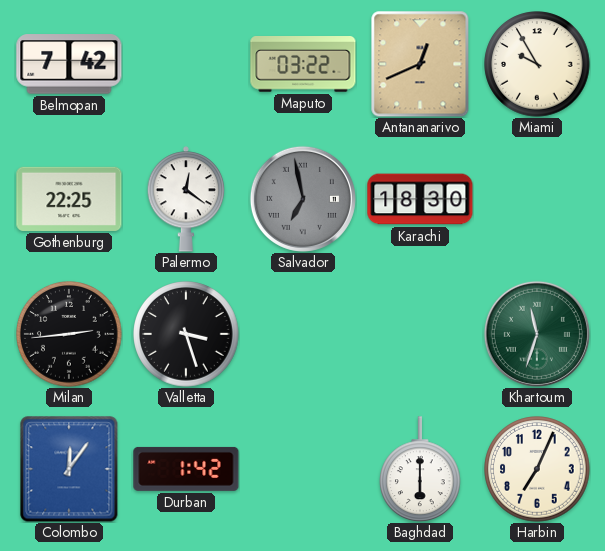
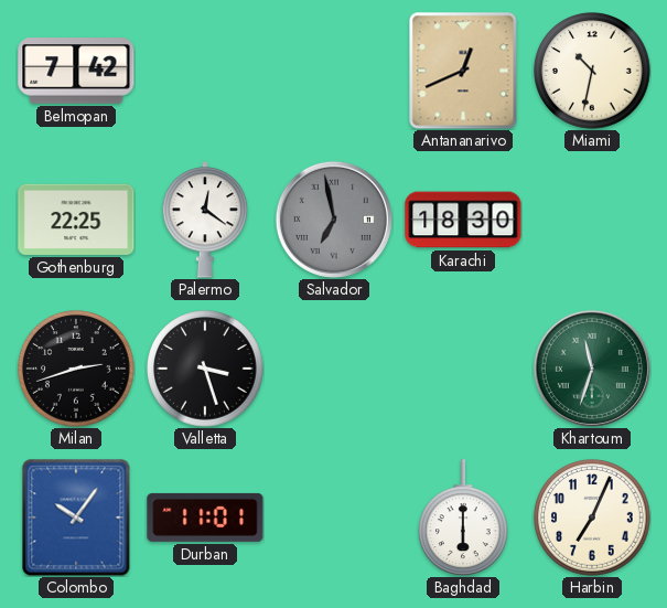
Maputo: 03:22 -> none (303, 65)
Miami: 9:55 -> 10:32 (592, 71)
Milan: 2:44 -> 2:42 (76, 369)
Colombo: 12:06 -> 10:06 (76, 518)
Durban: 1:42 -> 11:01 (205, 518)
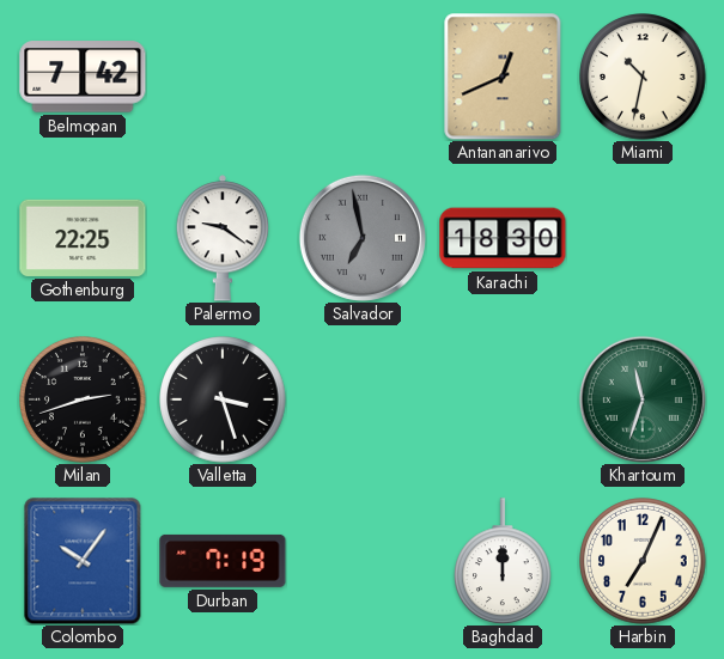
Palermo: 12:21 -> 9:21 (223, 238)
Durban: 11:01 -> 7:19 (223, 561)
Baghdad: 6:00 -> 12:00 (504, 561)
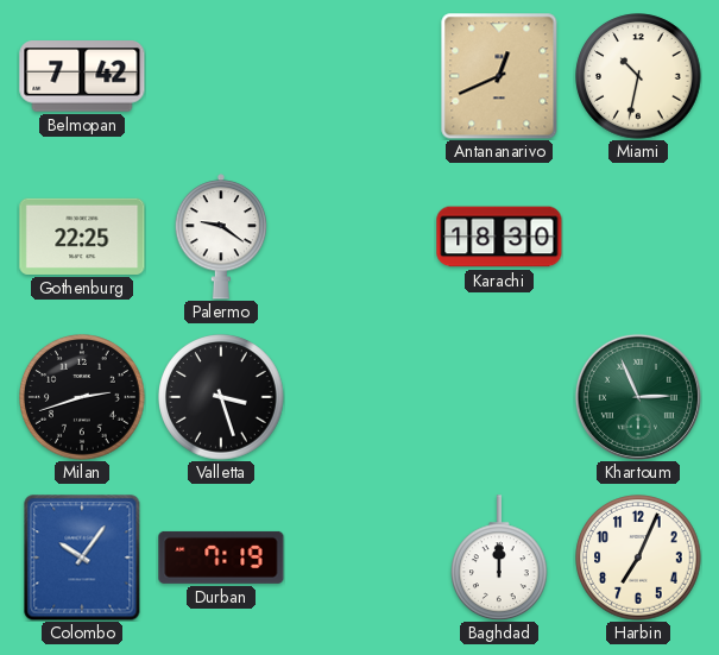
Salvador: 6:58 -> none (363, 238)
Khartoum: 11:33 -> 2:56 (638, 397)
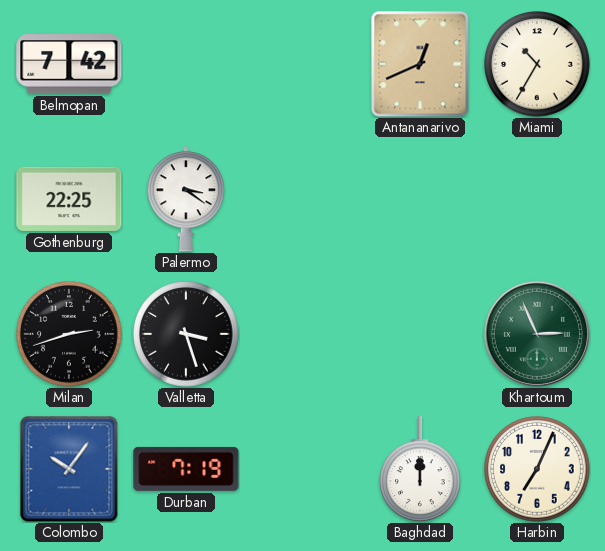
Miami: 10:32 -> 10:35 (537, 64)
Palermo: 9:21 -> 3:21 (186, 199)
Karachi: 18:30 -> none (499, 237)
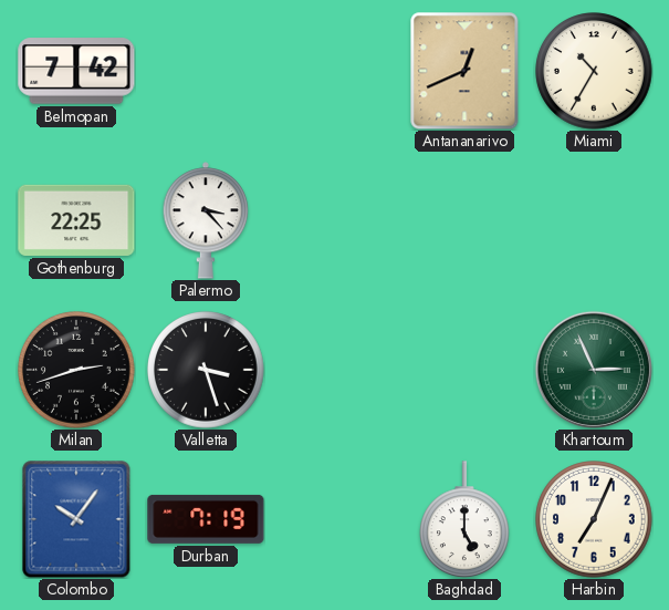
Palermo: 3:21 -> 3:23 (206, 220)
Baghdad: 12:00 -> 5:00 (466, 519)
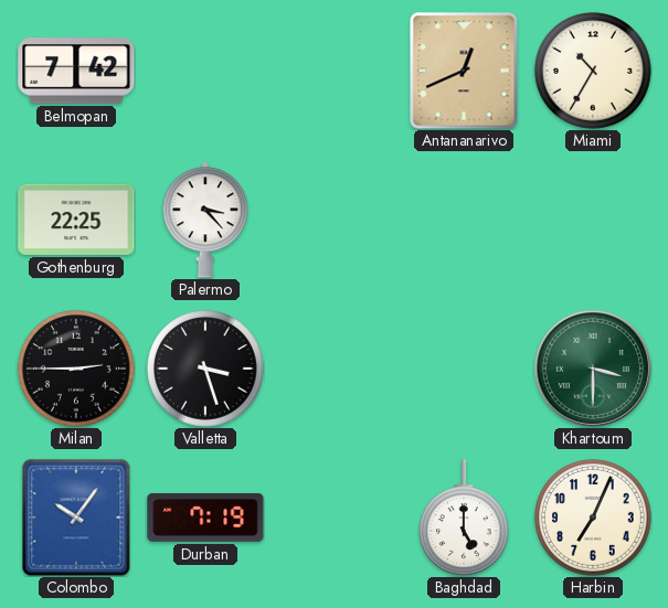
Milan: 2:42 -> 2:45 (76, 369)
Khartoum: 2:56 -> 3:30 (593, 369)
